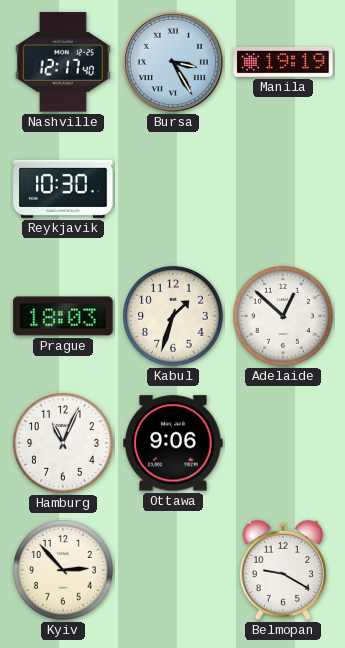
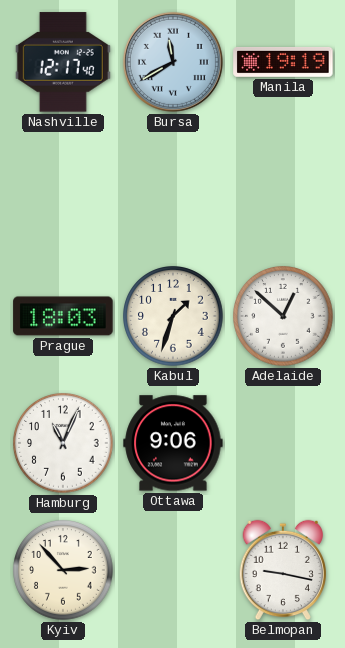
Bursa: 3:25 -> 11:40 (173, 62)
Reykjavik: 10:30 -> none (63, 189)
Belmopan: 9:20 -> 9:17 (282, 570)
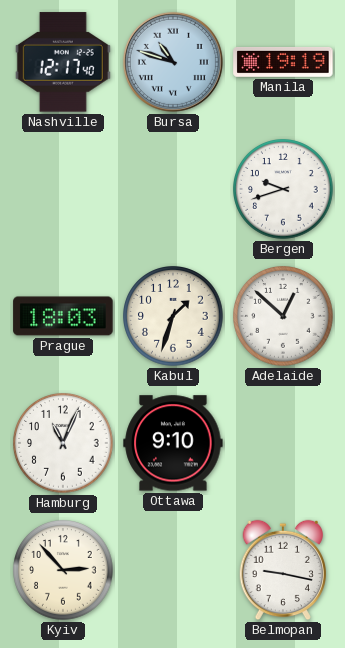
Bursa: 11:40 -> 10:48 (173, 62)
Bergen: none -> 9:42 (283, 189)
Ottawa: 9:06 -> 9:10 (173, 443)
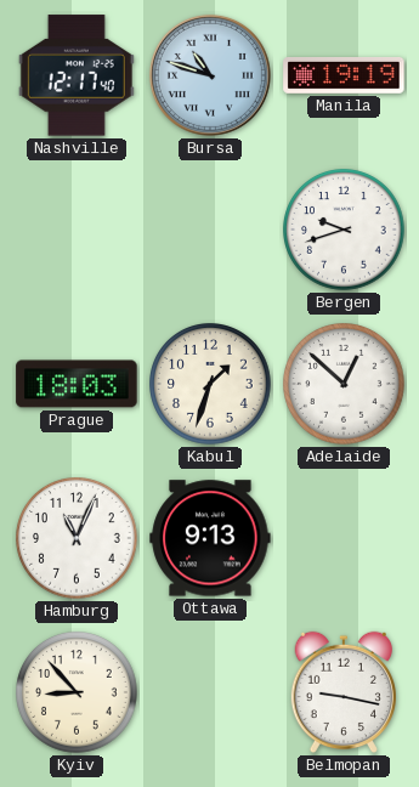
Ottawa: 9:10 -> 9:13 (210, 538)
Kyiv: 2:53 -> 8:53 (77, 692)
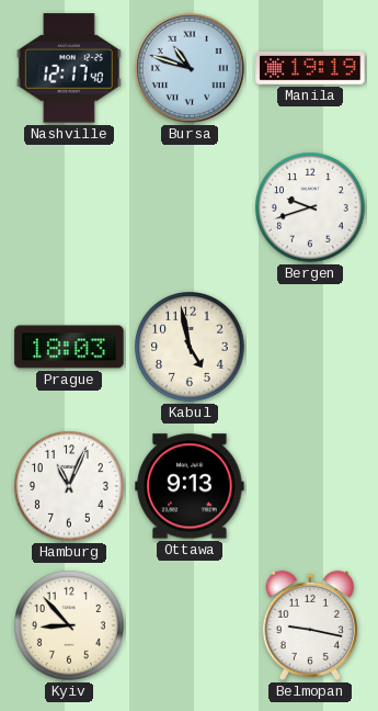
Kabul: 1:33 -> 4:58 (190, 347)
Adelaide: 12:52 -> none (344, 384)
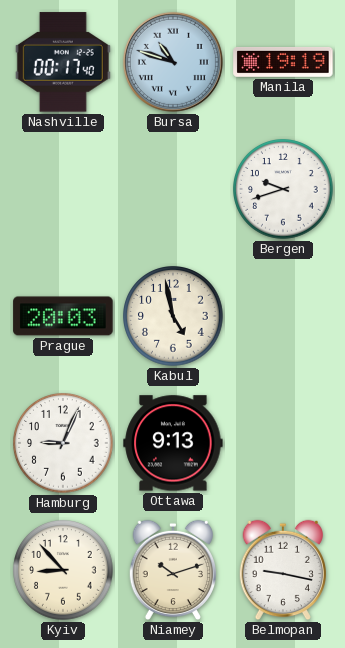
Nashville: 12:17 -> 00:17 (63, 62)
Prague: 18:03 -> 20:03 (63, 316)
Hamburg: 11:04 -> 9:04 (63, 443)
Niamey: none -> 10:12 (172, 570)
